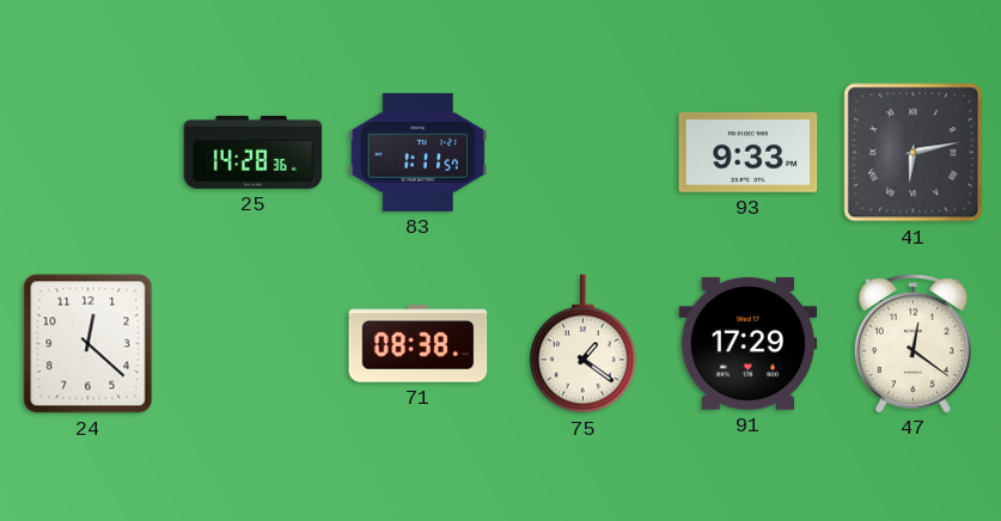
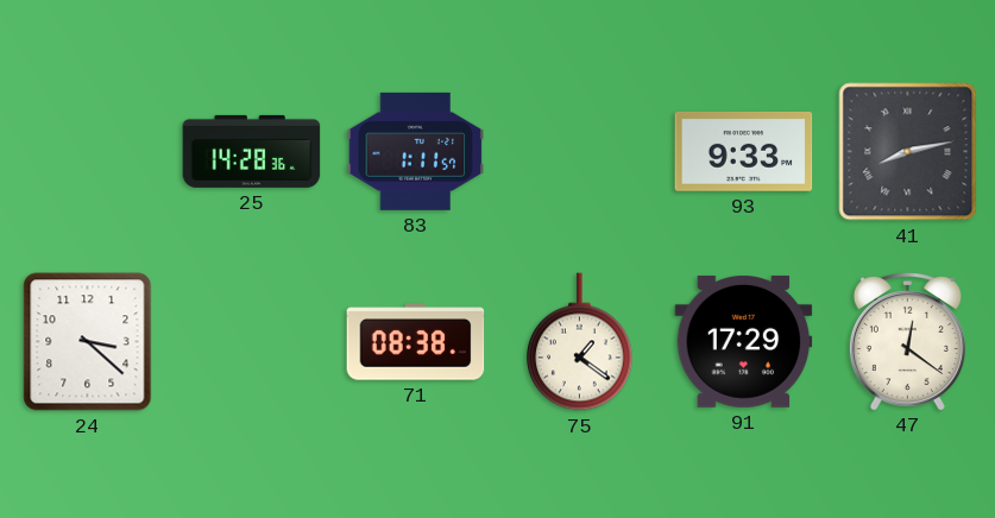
41: 6:13 -> 8:13 (908, 152)
24: 12:22 -> 3:22 (88, 342)
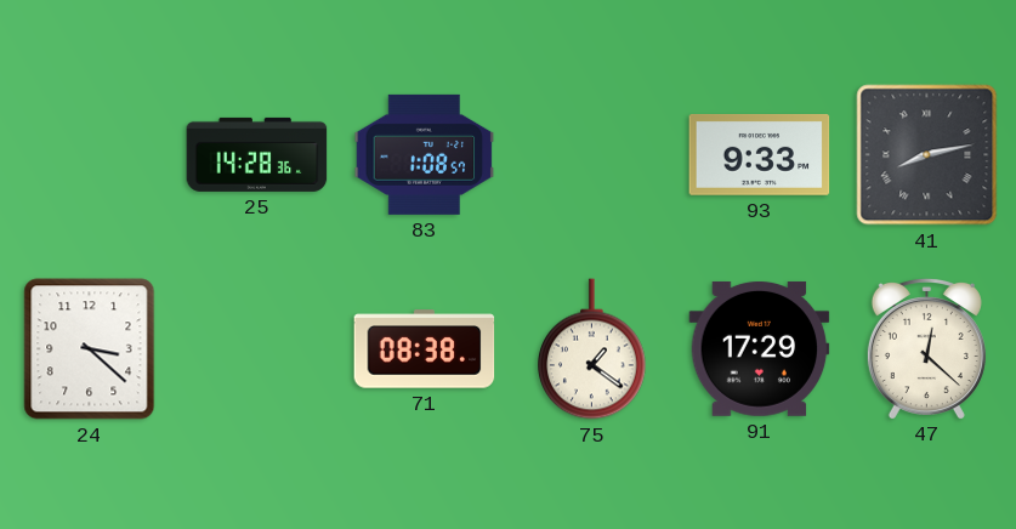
83: 1:11 -> 1:08 (425, 154)
47: 12:21 -> 12:22 (926, 348)
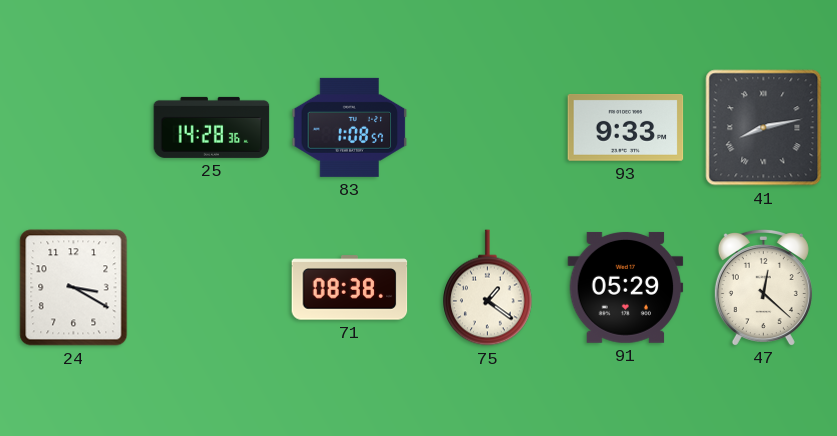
24: 3:22 -> 3:20 (74, 288)
91: 17:29 -> 05:29 (626, 287)
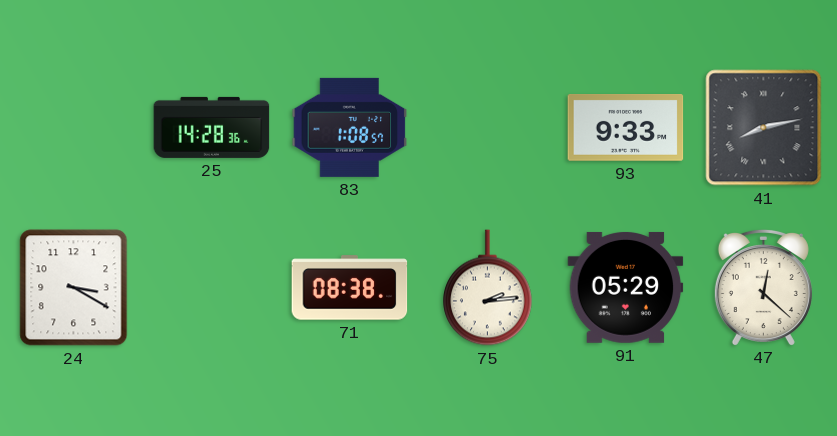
75: 1:21 -> 2:14 (488, 288)
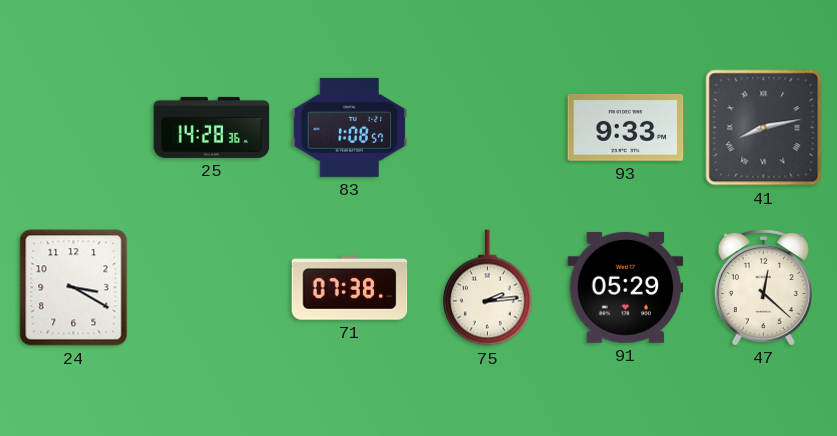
71: 08:38 -> 07:38 (350, 288)
